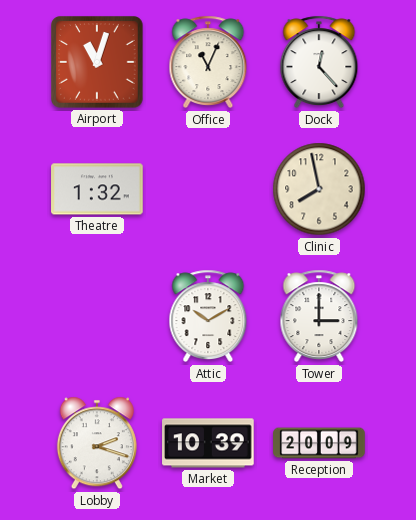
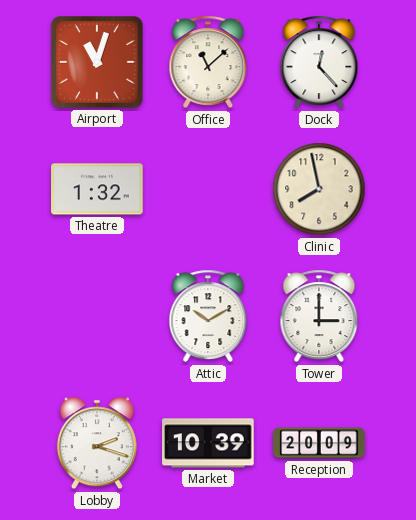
Office: 11:04 -> 11:08 (208, 62)
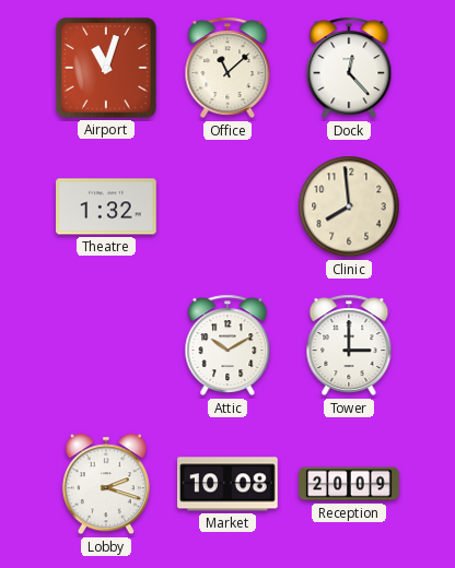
Clinic: 7:58 -> 7:59 (349, 206)
Market: 10:39 -> 10:08 (227, 484)
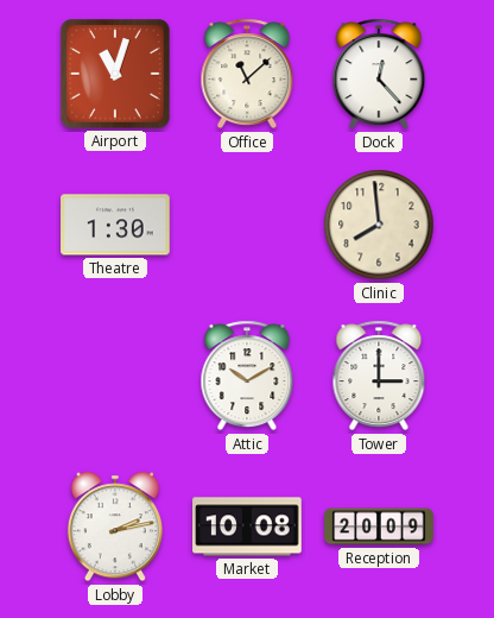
Theatre: 1:32 -> 1:30 (115, 225)
Lobby: 2:18 -> 2:13 (115, 526)
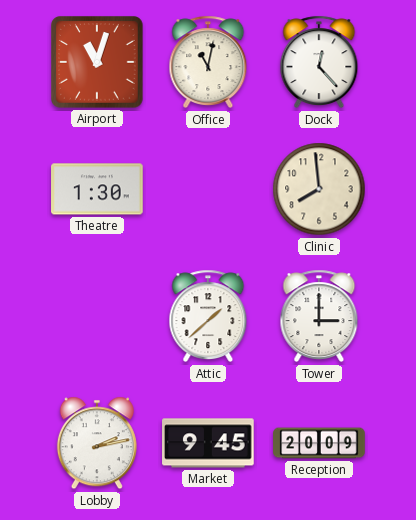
Office: 11:08 -> 11:02 (208, 62)
Attic: 10:10 -> 1:38 (208, 316)
Market: 10:08 -> 9:45 (208, 443)
